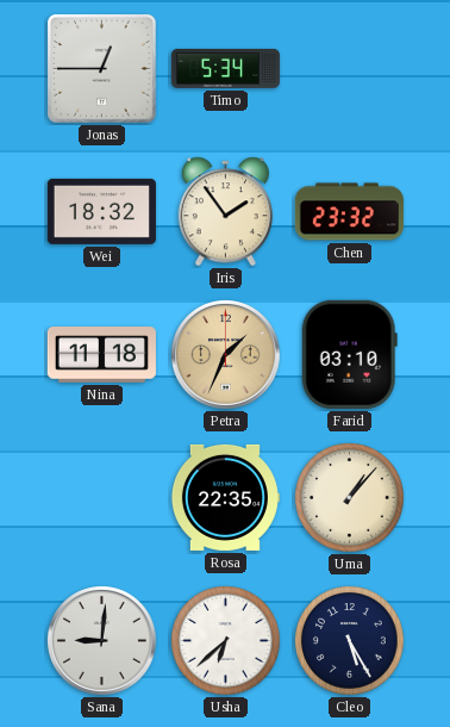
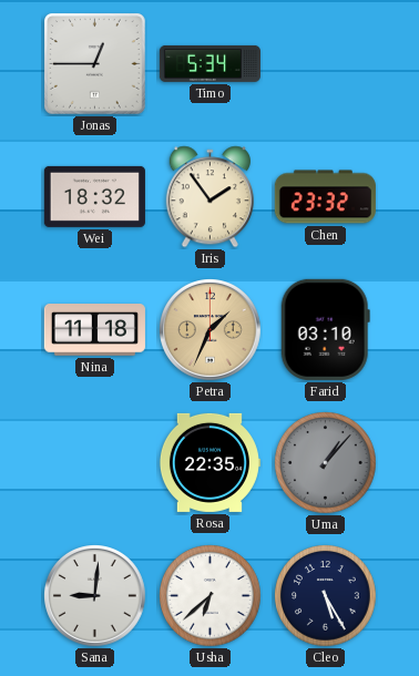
Uma dial: cream -> grey (326, 463)
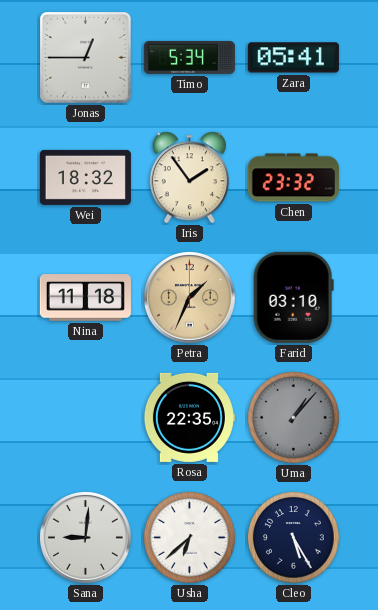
Zara: none -> 05:41 (293, 58)
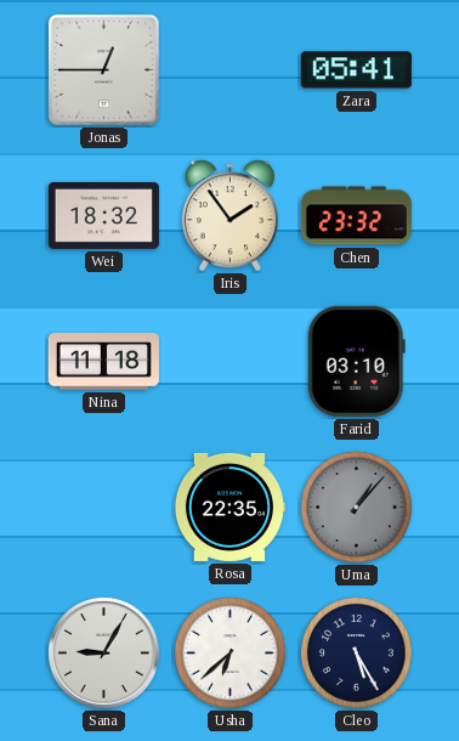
Timo: 5:34 -> none (189, 57)
Petra: 1:34 -> none (190, 298)
Sana: 9:01 -> 9:05 (104, 654)
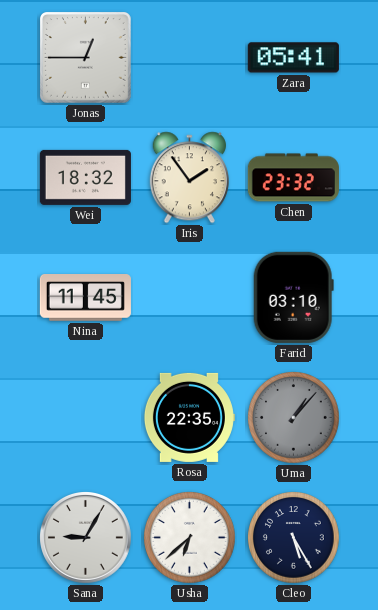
Nina: 11:18 -> 11:45 (85, 298)
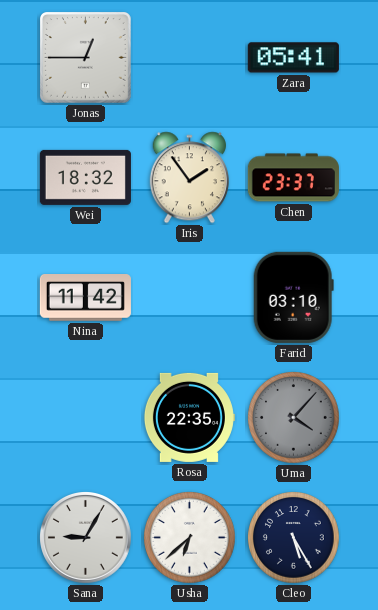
Chen: 23:32 -> 23:37 (293, 178)
Nina: 11:45 -> 11:42 (85, 298)
Uma: 1:07 -> 4:07 (294, 418)
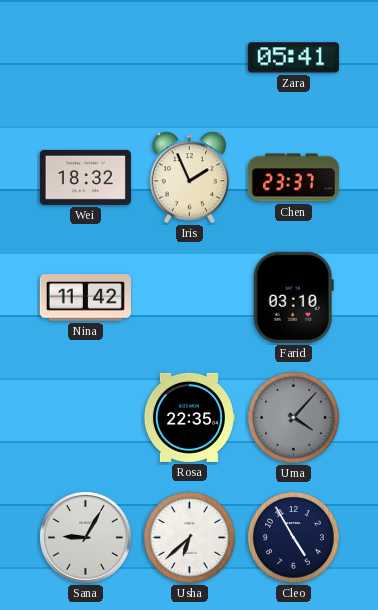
Jonas: 12:45 -> none (86, 58)
Iris: 1:54 -> 1:56 (189, 178)
Cleo: 5:25 -> 4:55 (294, 538)
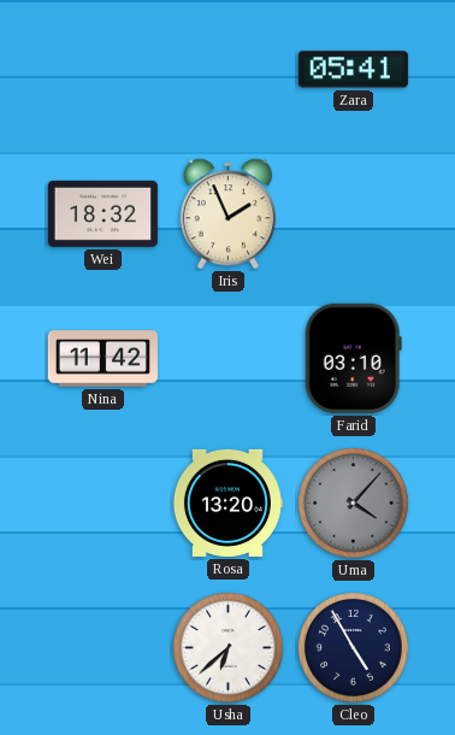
Chen: 23:37 -> none (293, 178)
Rosa: 22:35 -> 13:20 (227, 502)
Sana: 9:05 -> none (86, 538)
